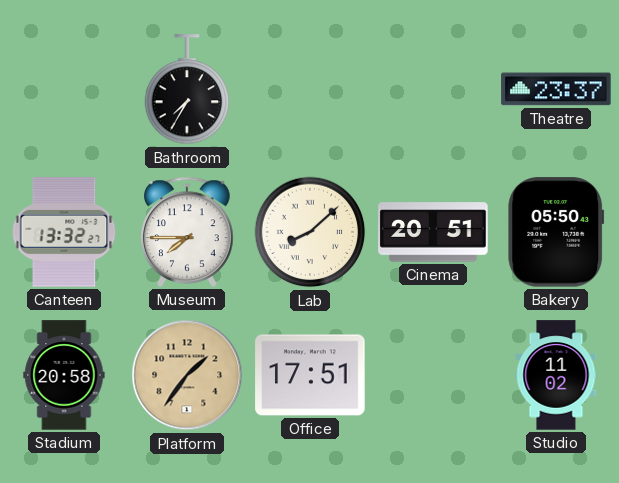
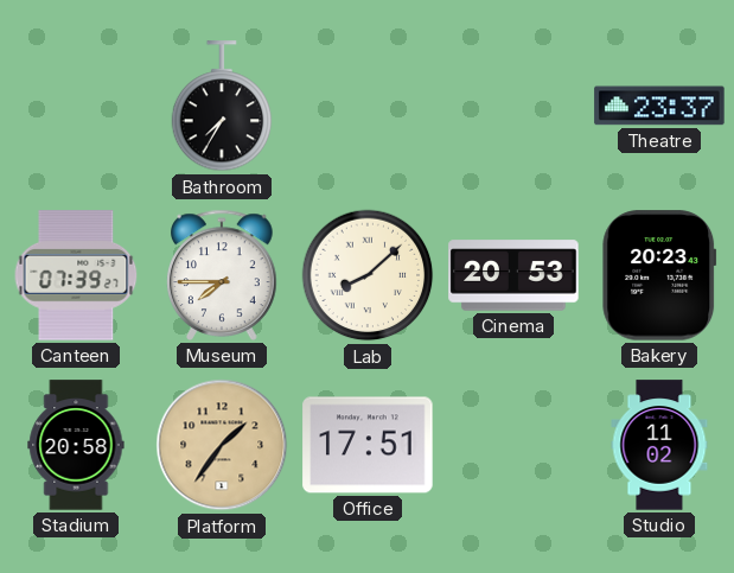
Canteen: 13:32 -> 07:39 (76, 275)
Cinema: 20:51 -> 20:53 (513, 275)
Bakery: 05:50 -> 20:23 (659, 275)
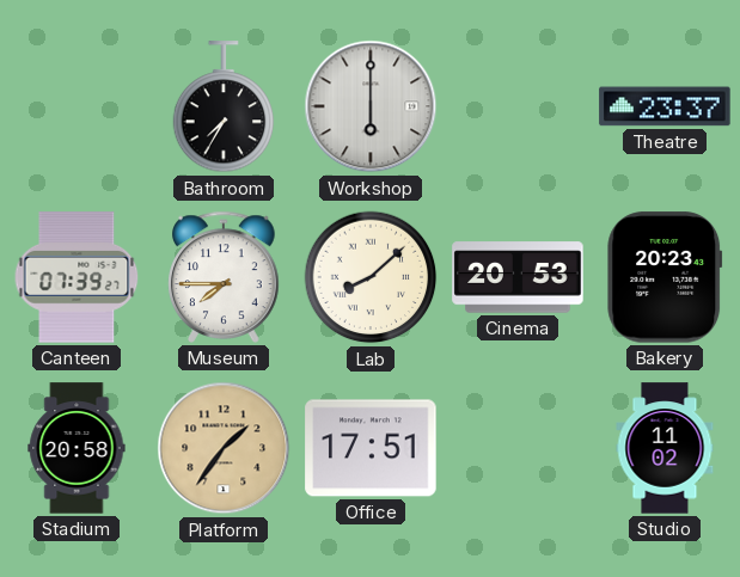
Workshop: none -> 6:00 (371, 106)
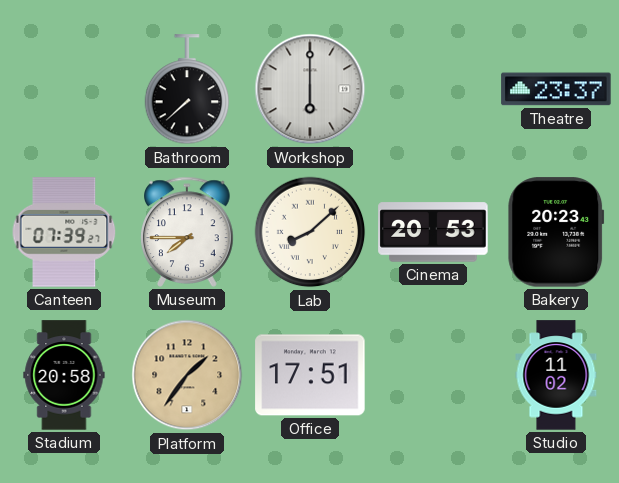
Bathroom: 7:35 -> 7:38 (187, 90)
